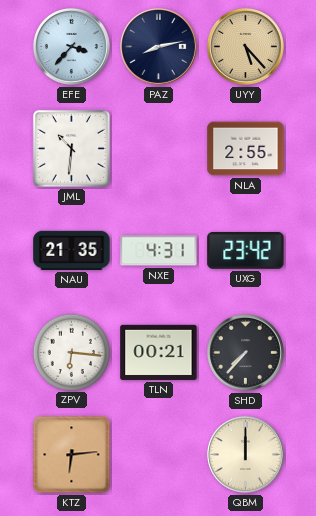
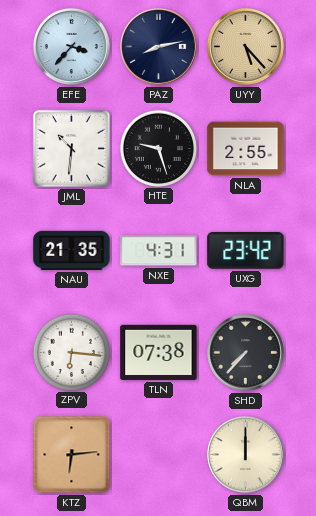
HTE: none -> 9:27 (158, 148)
TLN: 00:21 -> 07:38 (159, 352)
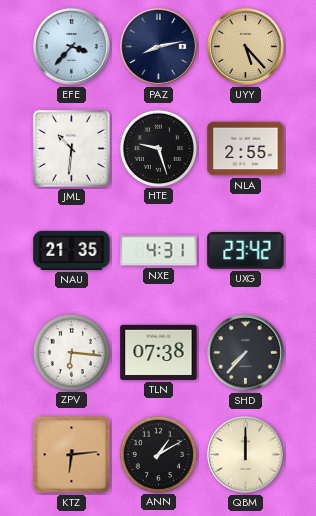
ANN: none -> 1:10 (158, 454)
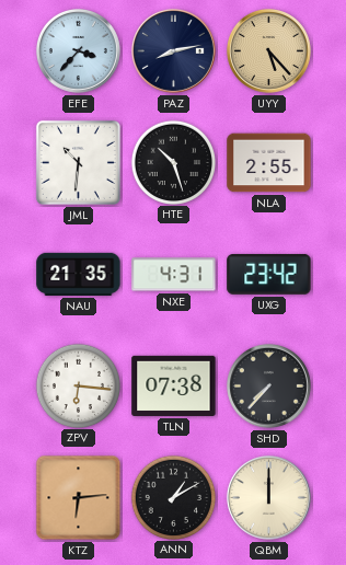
HTE: 9:27 -> 10:27 (173, 162)
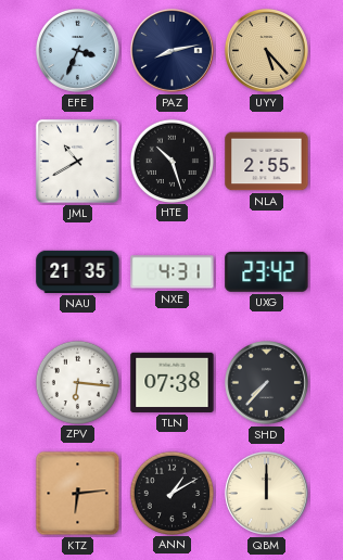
EFE: 3:37 -> 3:34 (77, 50)
JML: 10:31 -> 10:40 (77, 161)
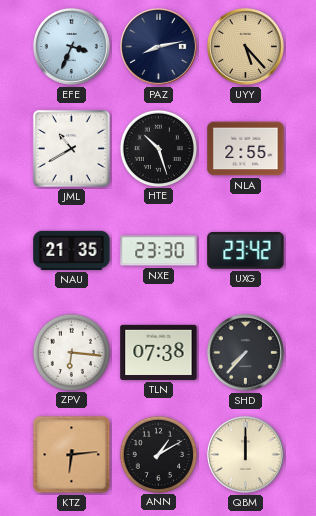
NXE: 4:31 -> 23:30 (159, 251)
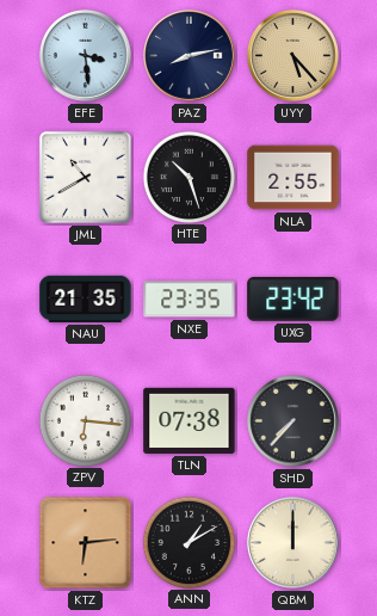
EFE: 3:34 -> 3:29 (85, 55)
NXE: 23:30 -> 23:35 (190, 300)
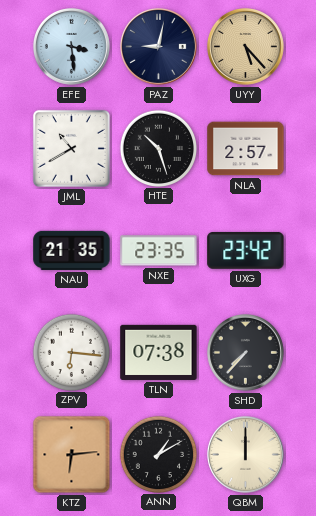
PAZ: 8:13 -> 9:02 (158, 46)
NLA: 2:55 -> 2:57 (246, 149)
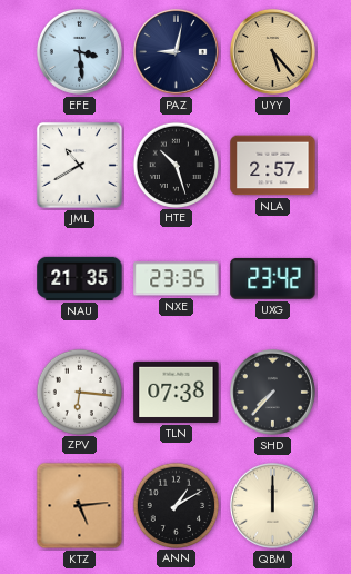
KTZ: 6:14 -> 5:14 (80, 506)
